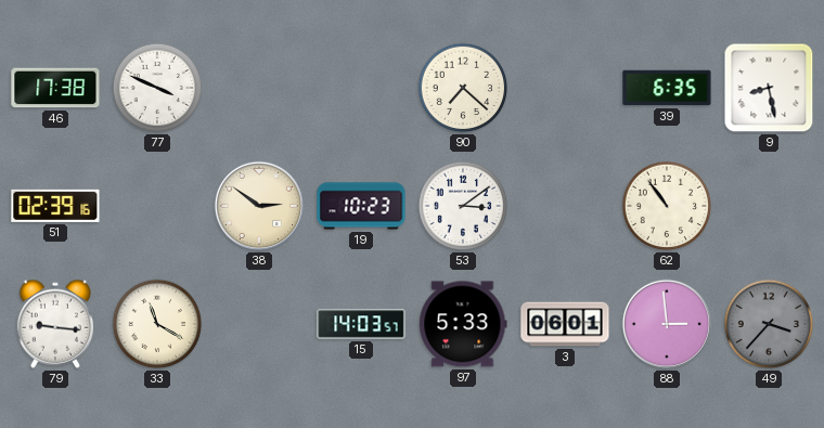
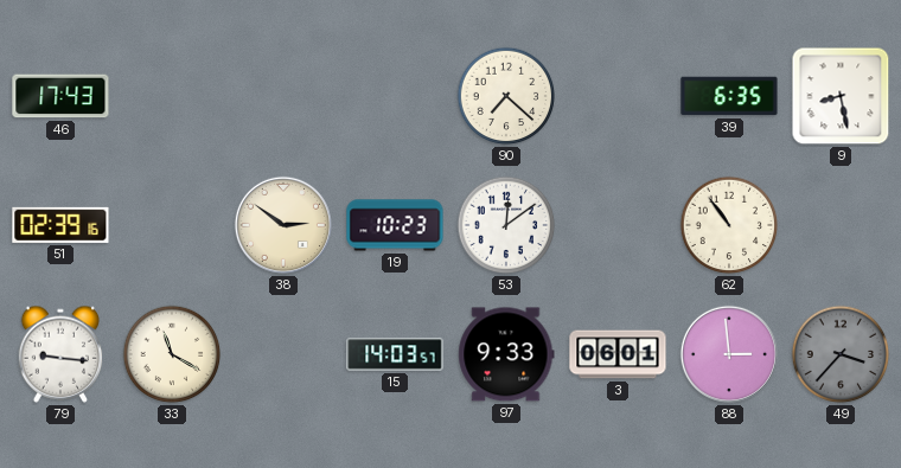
46: 17:38 -> 17:43 (60, 96)
77: 3:49 -> none (157, 88)
53: 3:09 -> 12:09 (506, 225)
97: 5:33 -> 9:33 (506, 354)
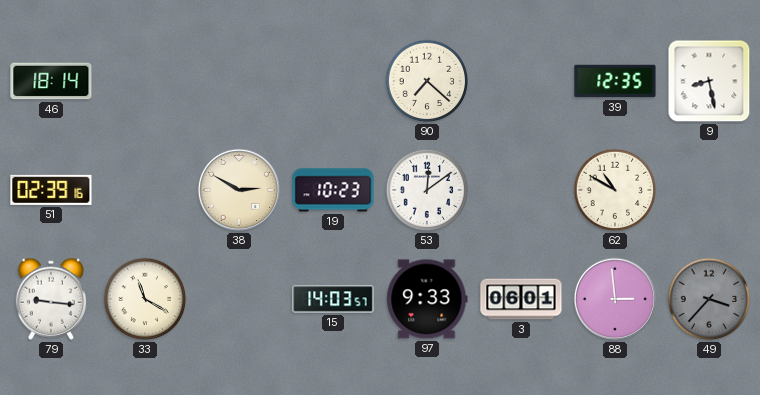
46: 17:43 -> 18:14 (51, 81)
39: 6:35 -> 12:35 (615, 81)
38: 2:51 -> 2:50 (239, 190)
62: 10:54 -> 10:50 (615, 190)
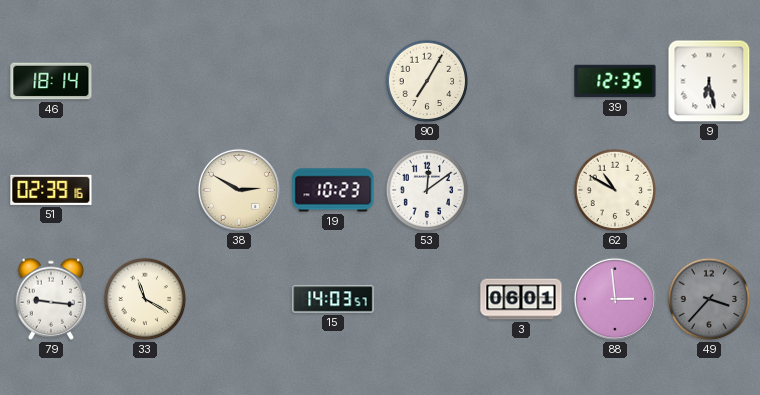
90: 7:22 -> 7:05 (427, 81)
9: 8:28 -> 6:28 (709, 81)
97: 9:33 -> none (427, 299)
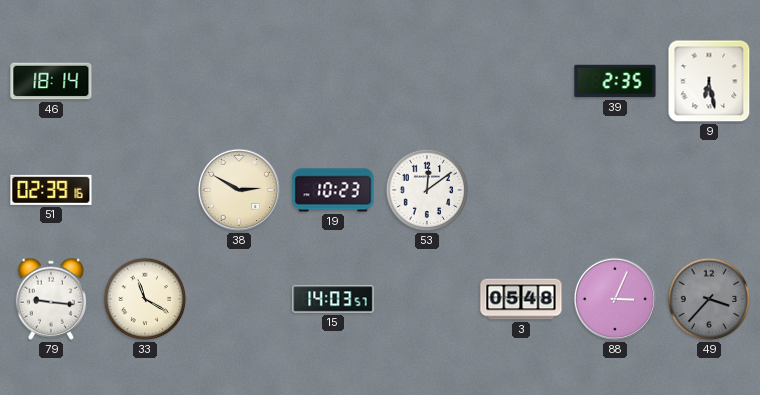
90: 7:05 -> none (427, 81)
39: 12:35 -> 2:35 (615, 81)
62: 10:50 -> none (615, 190)
3: 06:01 -> 05:48 (521, 299)
88: 2:59 -> 3:04 (615, 299)
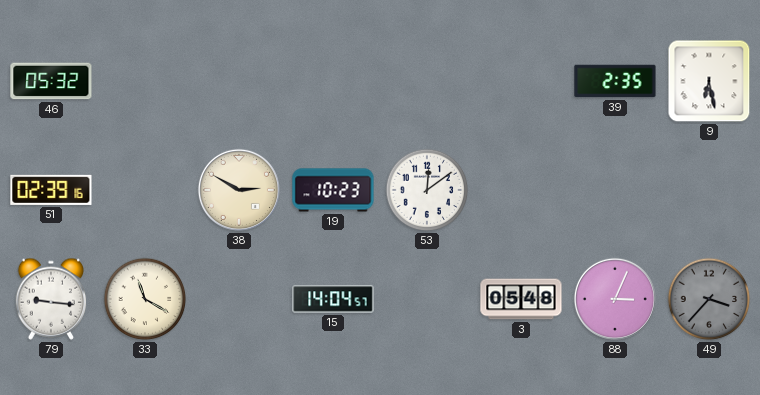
46: 18:14 -> 05:32 (51, 81)
15: 14:03 -> 14:04 (333, 299)
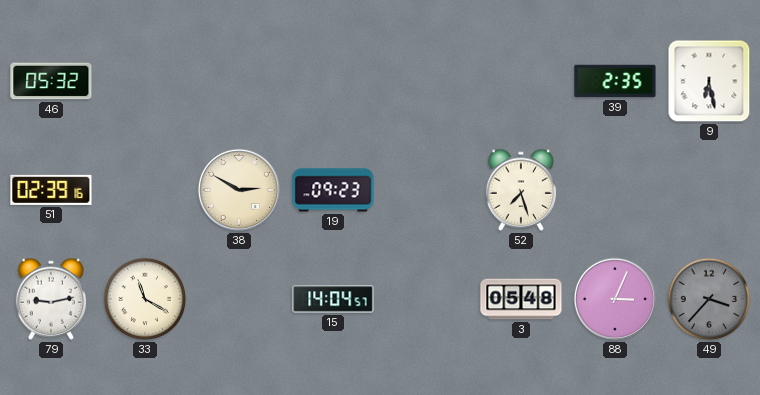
19: 10:23 -> 09:23 (333, 190)
53: 12:09 -> none (427, 190)
52: none -> 7:27 (521, 190)
79: 9:16 -> 9:13 (51, 299)
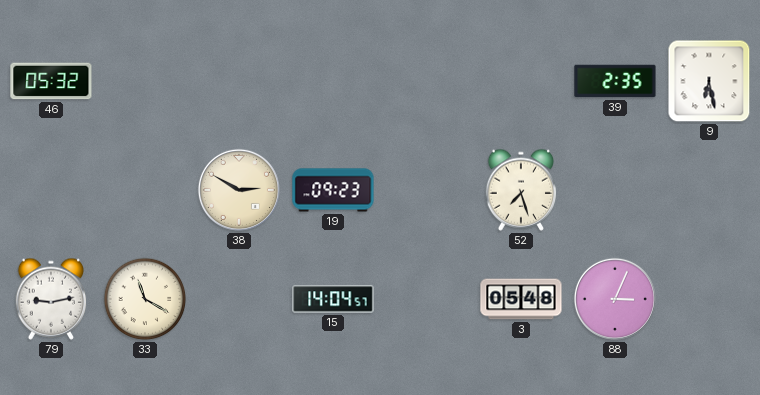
51: 02:39 -> none (51, 190)
49: 3:37 -> none (709, 299)
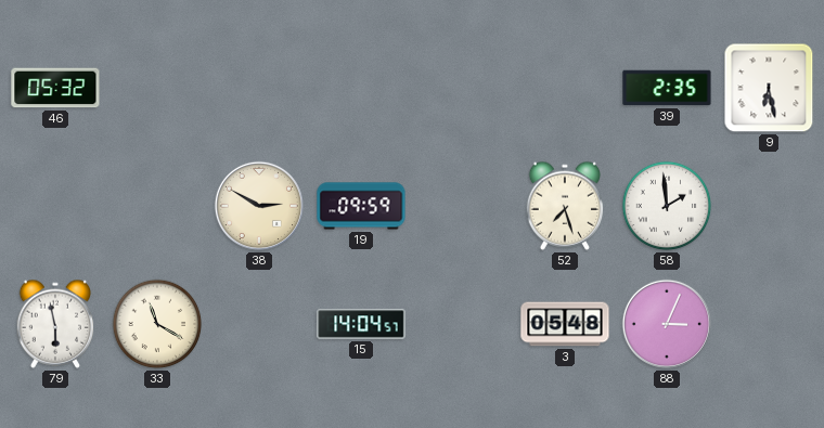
19: 09:23 -> 09:59 (361, 206)
58: none -> 1:59 (667, 206)
79: 9:13 -> 5:58 (55, 324)
